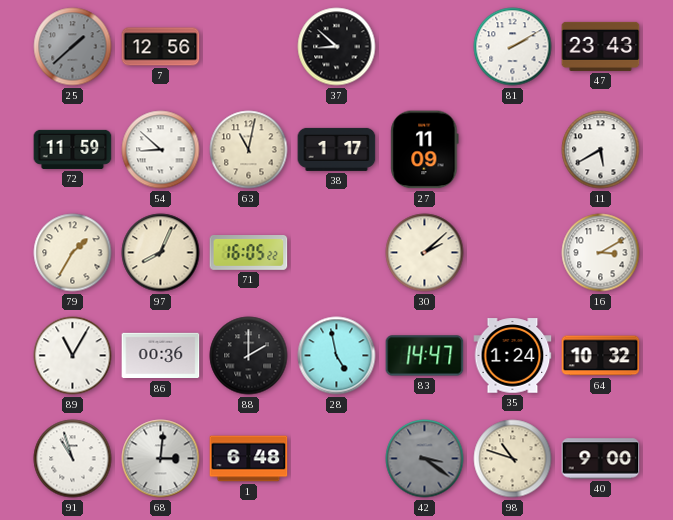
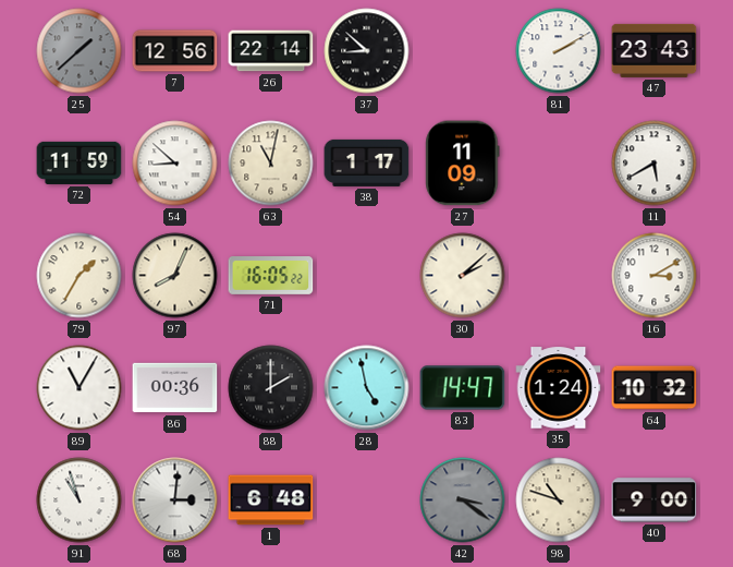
26: none -> 22:14 (271, 51)
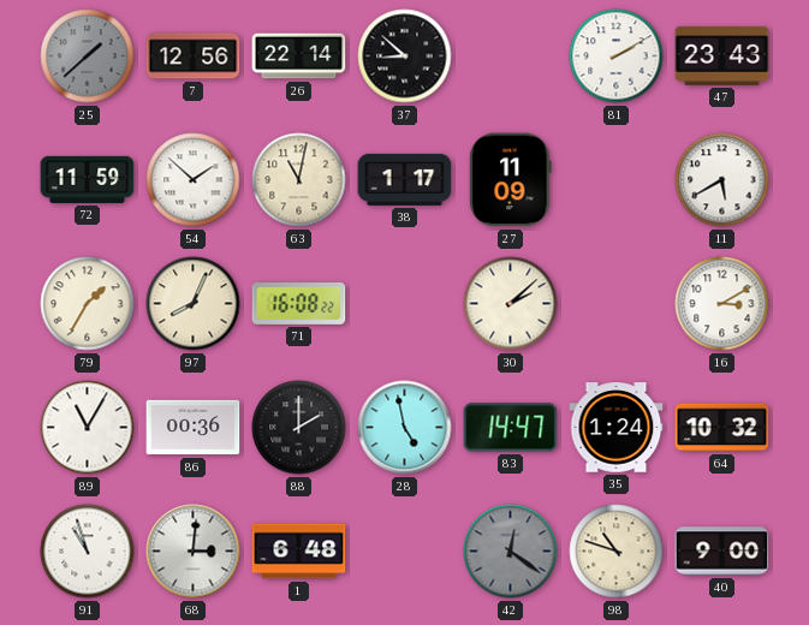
54: 8:52 -> 1:52 (194, 180)
71: 16:05 -> 16:08 (299, 304)
42: 3:21 -> 12:21 (511, 552)
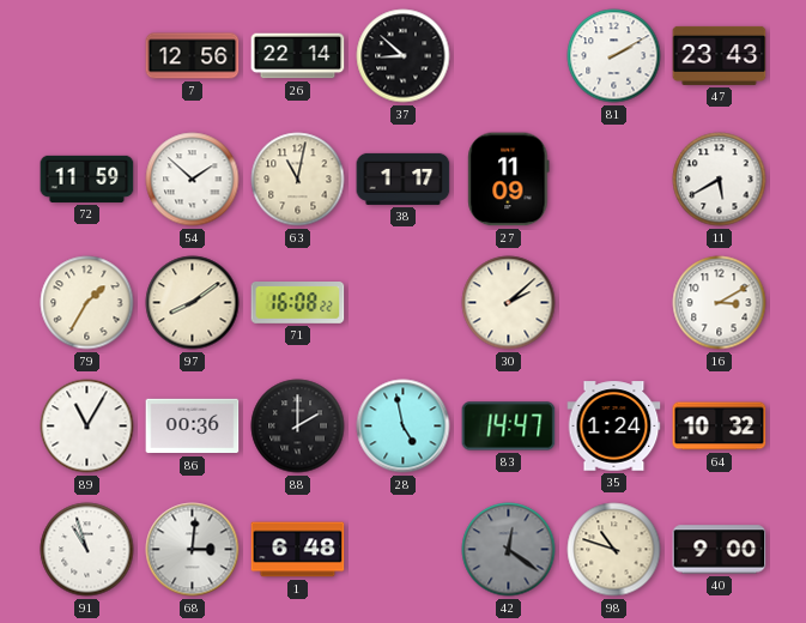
25: 1:38 -> none (88, 56)
97: 8:04 -> 8:09 (193, 303)
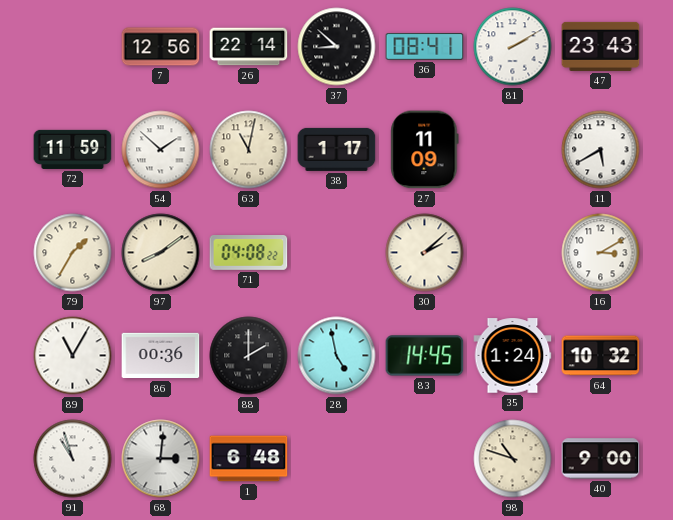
36: none -> 08:41 (425, 47)
71: 16:08 -> 04:08 (249, 253)
83: 14:47 -> 14:45 (425, 356)
42: 12:21 -> none (509, 550)
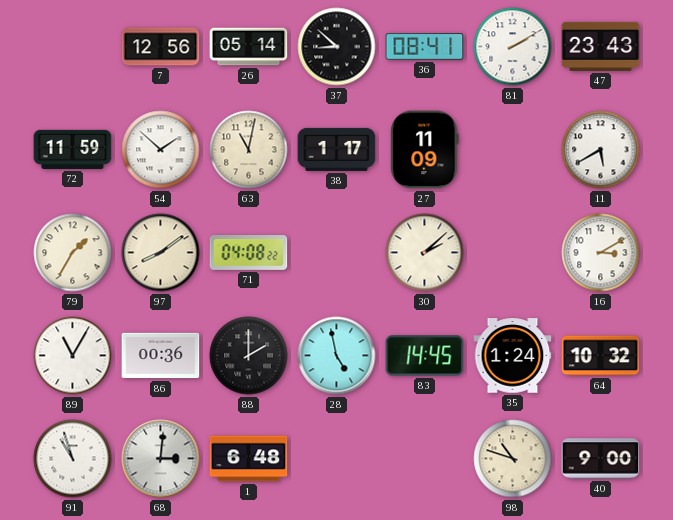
26: 22:14 -> 05:14 (249, 47)
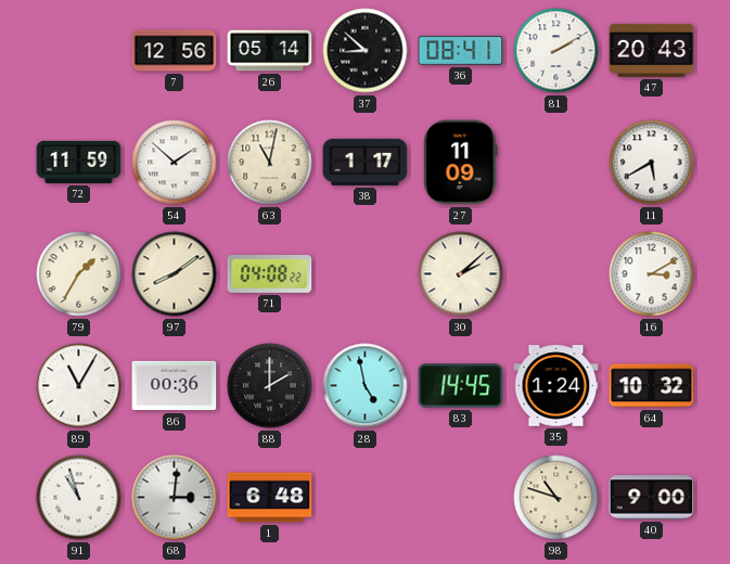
47: 23:43 -> 20:43 (652, 50)
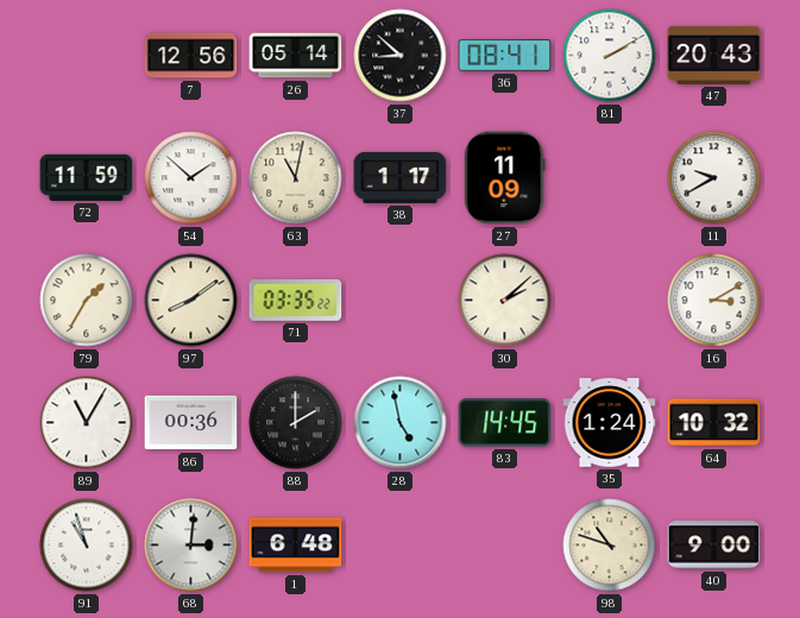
11: 5:40 -> 9:40 (714, 178)
71: 04:08 -> 03:35 (296, 301)
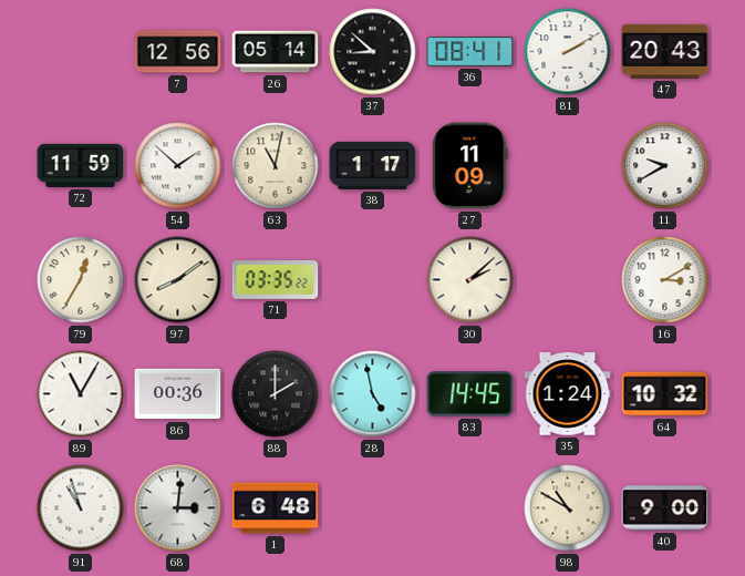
79: 1:35 -> 12:35 (81, 280)
98: 10:48 -> 10:50 (568, 508)
